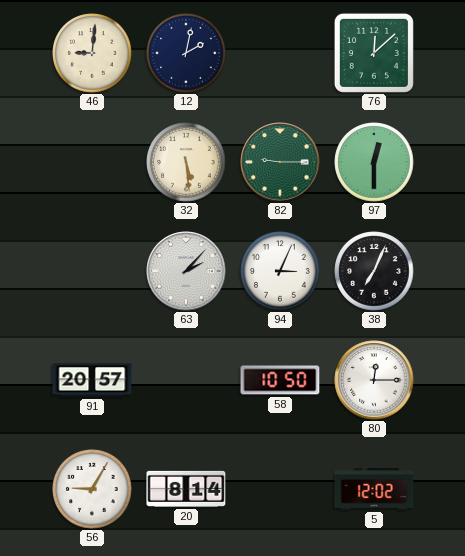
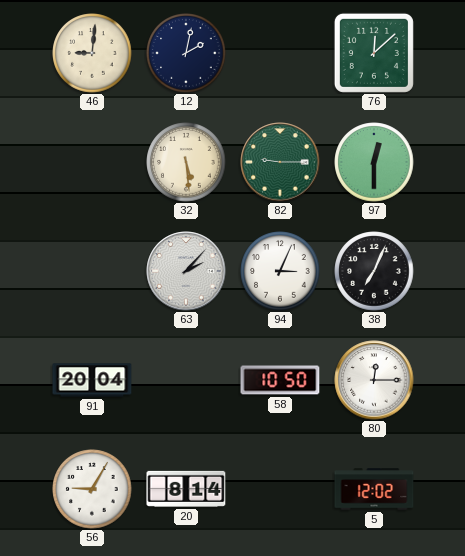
91: 20:57 -> 20:04 (92, 380)
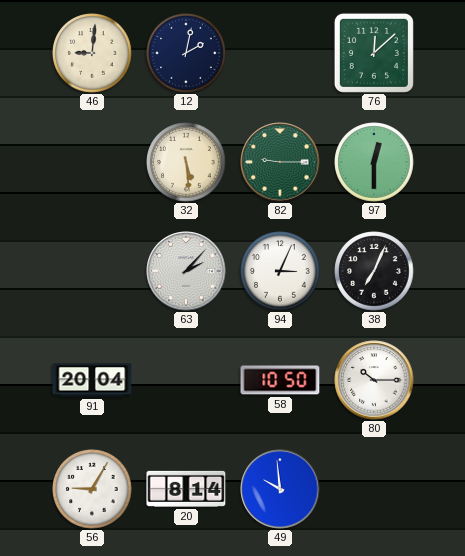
80: 12:15 -> 10:15 (374, 380)
49: none -> 9:59 (280, 489)
5: 12:02 -> none (374, 489)
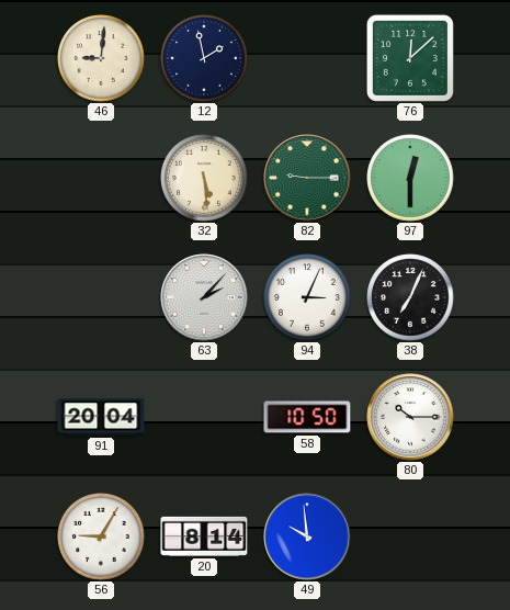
12: 2:02 -> 1:58 (204, 58)
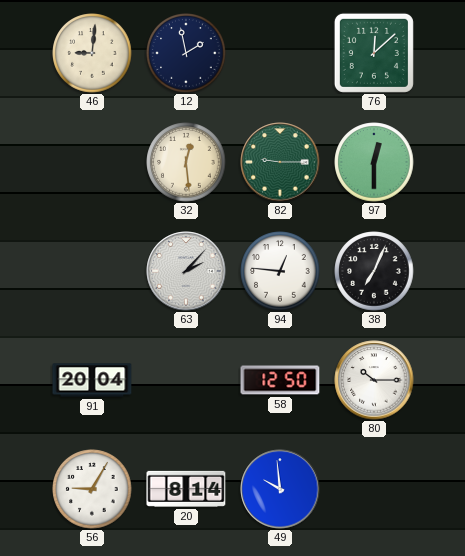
32: 5:29 -> 12:29 (186, 162)
94: 3:04 -> 12:46 (280, 271)
58: 10:50 -> 12:50 (280, 380)
